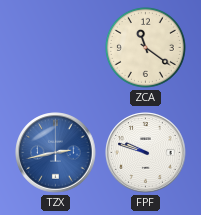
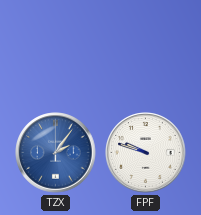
ZCA: 11:21 -> none (145, 47)
TZX: 2:43 -> 2:06 (56, 153)
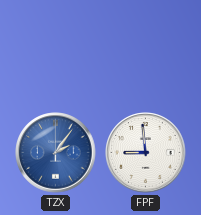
FPF: 9:48 -> 8:59 (146, 153)
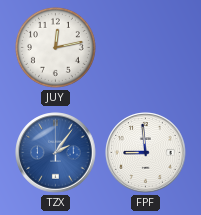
JUY: none -> 12:13 (55, 47)
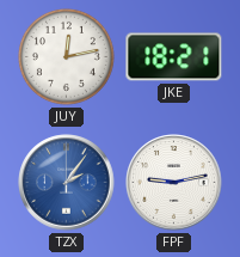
JKE: none -> 18:21 (174, 57)
FPF: 8:59 -> 9:13 (174, 183)
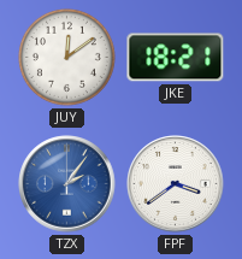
JUY: 12:13 -> 12:09 (66, 57)
FPF: 9:13 -> 3:39 (176, 184)
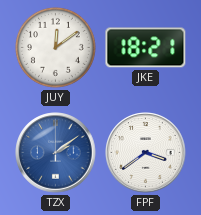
TZX: 2:06 -> 2:09 (56, 153)
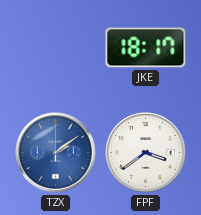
JUY: 12:09 -> none (55, 47)
JKE: 18:21 -> 18:17 (146, 48)
